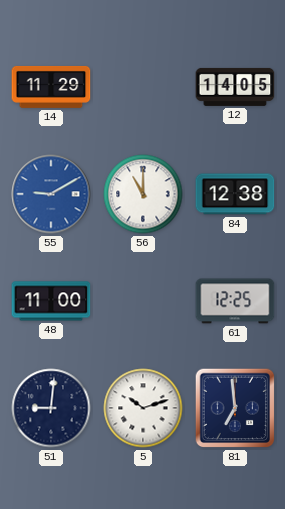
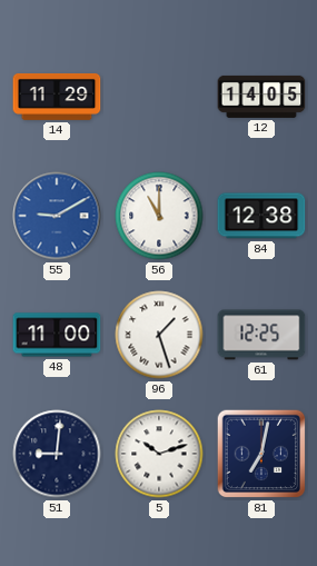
96: none -> 1:27 (159, 335)
81: 6:59 -> 7:02 (261, 454)
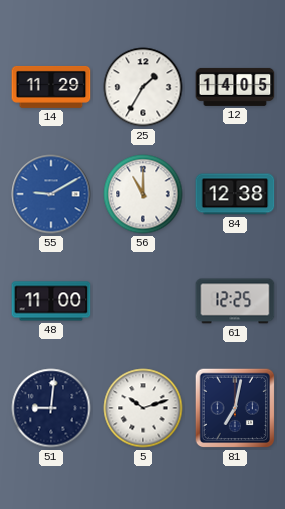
25: none -> 1:35 (143, 87)
96: 1:27 -> none (159, 335)
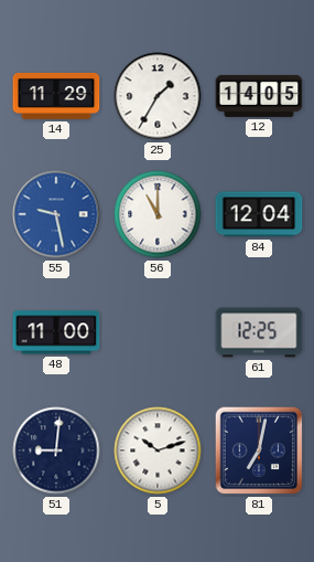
55: 9:10 -> 9:28 (56, 214)
84: 12:38 -> 12:04 (259, 214)
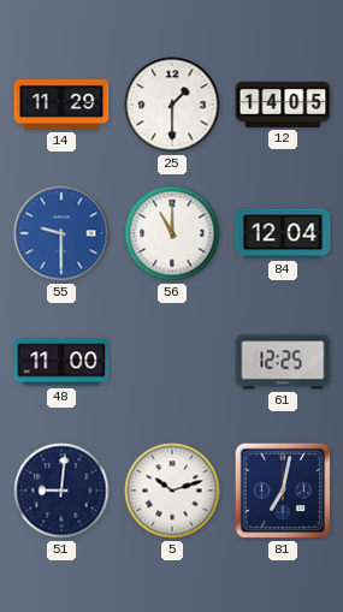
25: 1:35 -> 1:30 (172, 105)
55: 9:28 -> 9:30 (61, 233)
